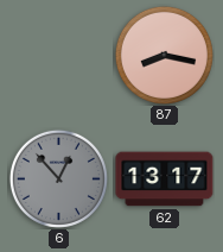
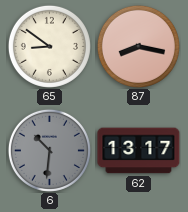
65: none -> 8:51 (49, 46)
6: 12:53 -> 10:31 (49, 150)
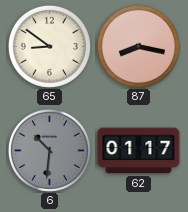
62: 13:17 -> 01:17 (139, 151)
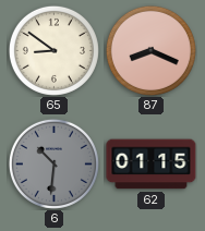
87: 8:17 -> 8:19 (150, 50)
62: 01:17 -> 01:15 (152, 165)
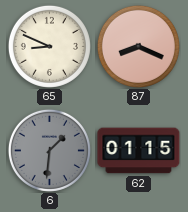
65: 8:51 -> 8:49 (49, 46)
6: 10:31 -> 1:31 (49, 150)
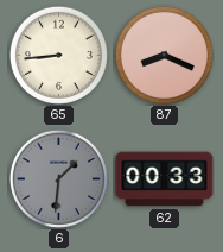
65: 8:49 -> 8:44 (58, 55)
62: 01:15 -> 00:33 (165, 179)
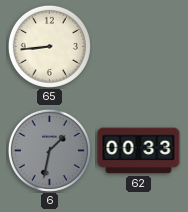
87: 8:19 -> none (164, 55)
6: 1:31 -> 1:32 (49, 150)
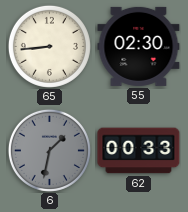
55: none -> 02:30 (139, 46)
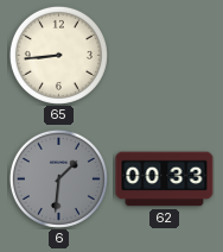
55: 02:30 -> none (139, 46)
6: 1:32 -> 1:31 (58, 178)
